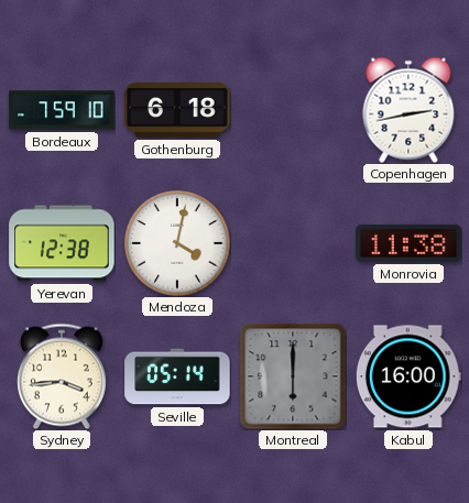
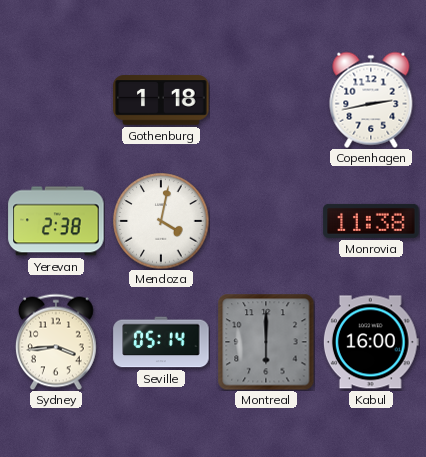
Bordeaux: 7:59 -> none (62, 110)
Gothenburg: 6:18 -> 1:18 (161, 100)
Yerevan: 12:38 -> 2:38 (56, 221)
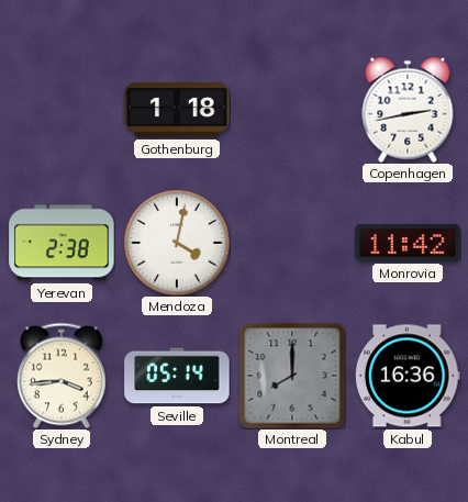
Monrovia: 11:38 -> 11:42 (408, 243)
Montreal: 6:00 -> 8:00 (292, 376)
Kabul: 16:00 -> 16:36 (408, 376)
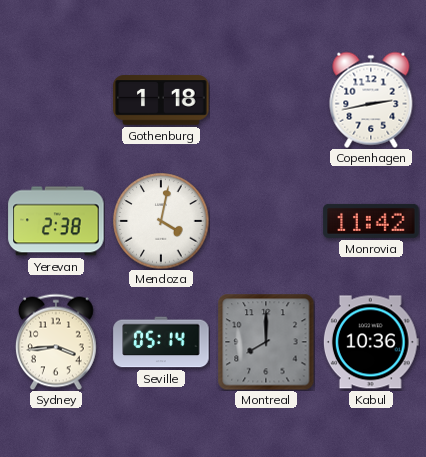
Kabul: 16:36 -> 10:36 (371, 342)
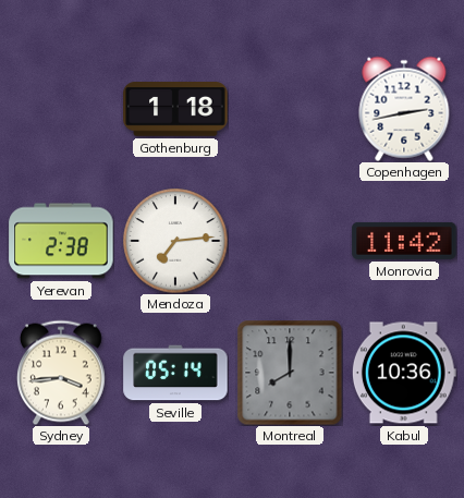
Mendoza: 4:02 -> 7:14 (175, 241)
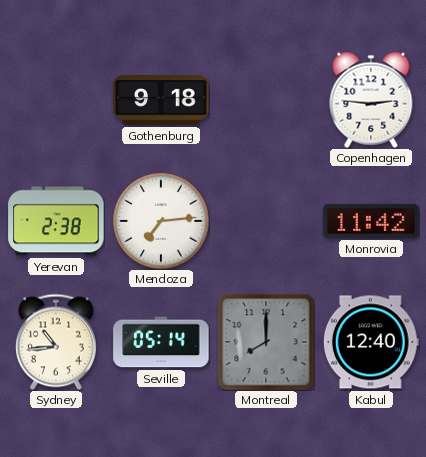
Gothenburg: 1:18 -> 9:18 (161, 100)
Copenhagen: 2:43 -> 2:46 (371, 100)
Sydney: 3:44 -> 10:44 (56, 342)
Kabul: 10:36 -> 12:40 (371, 342)
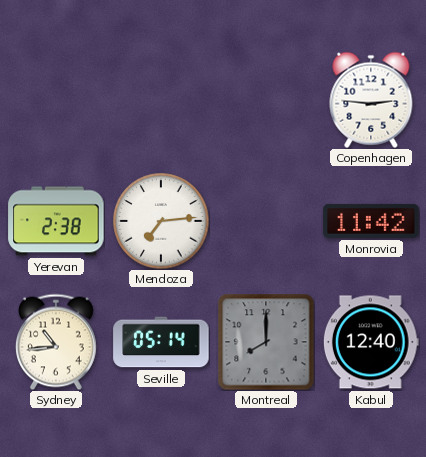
Gothenburg: 9:18 -> none (161, 100)
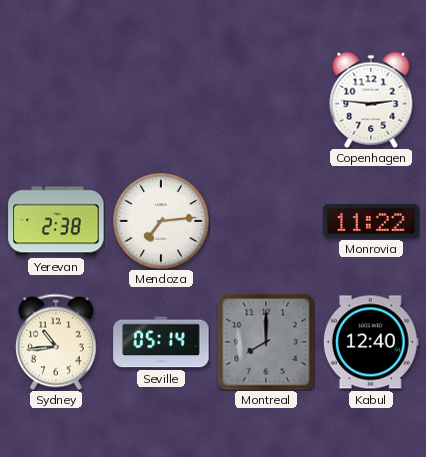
Monrovia: 11:42 -> 11:22 (371, 221)
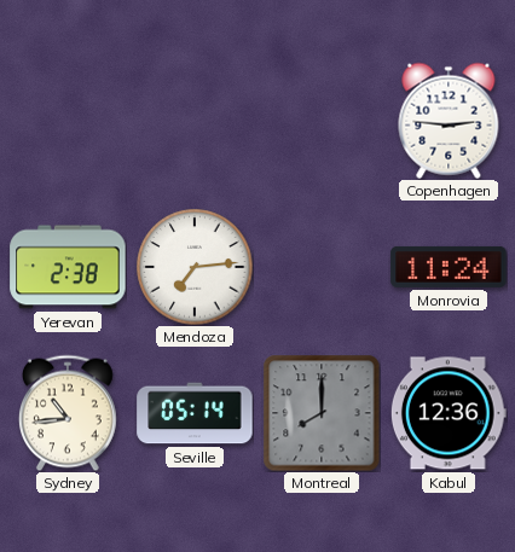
Monrovia: 11:22 -> 11:24 (449, 267)
Kabul: 12:40 -> 12:36 (449, 413)
